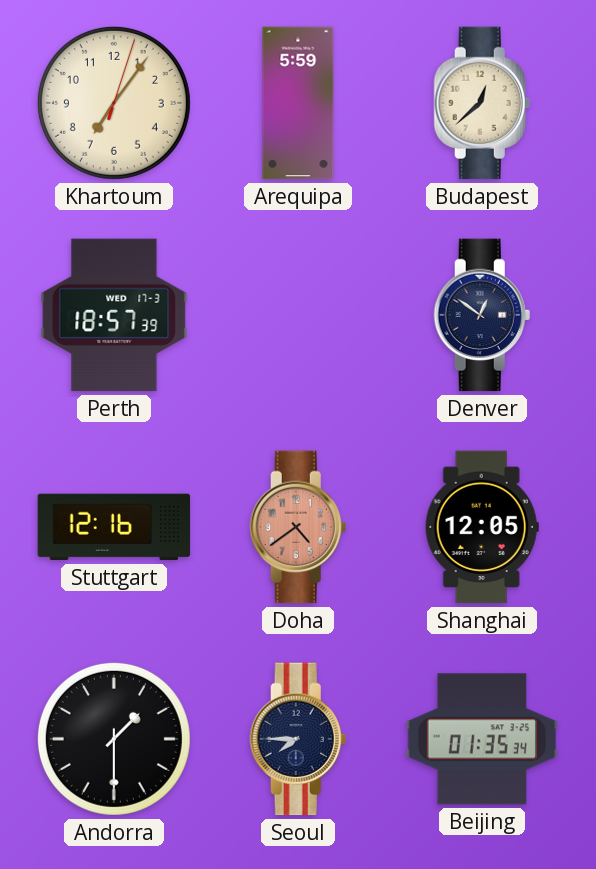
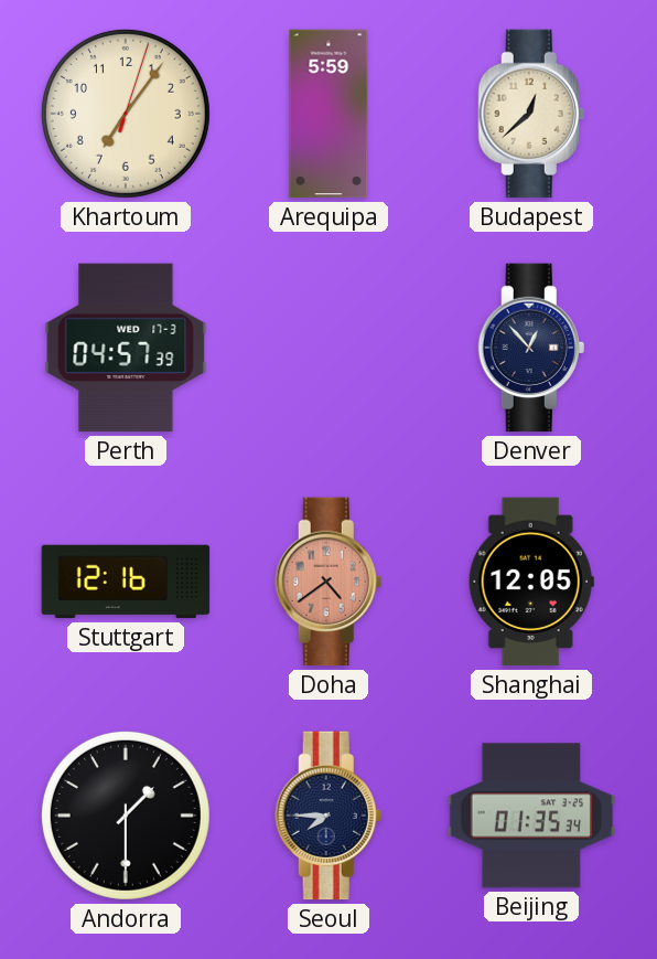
Perth: 18:57 -> 04:57 (126, 348)
Denver: 12:51 -> 12:53 (531, 348)
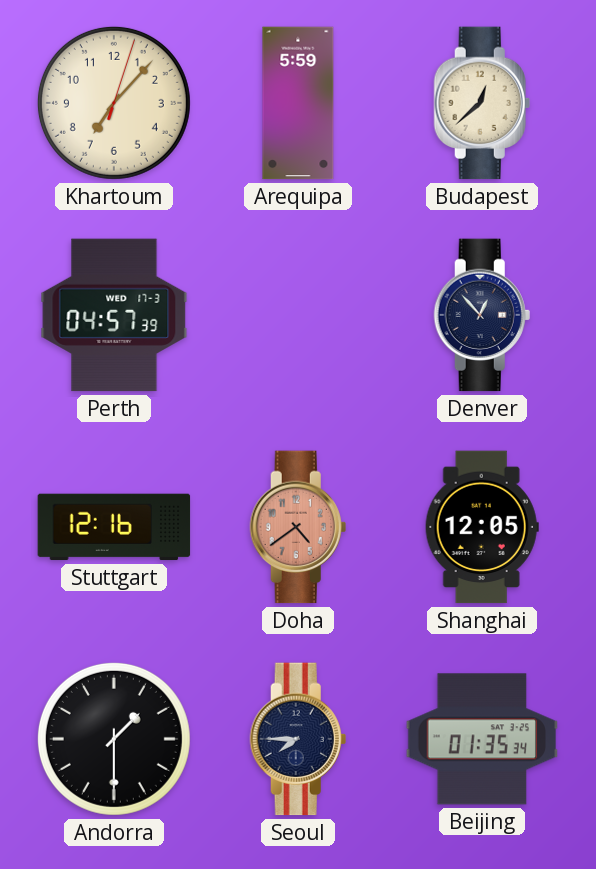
Khartoum: 7:06 -> 7:07 (114, 103)
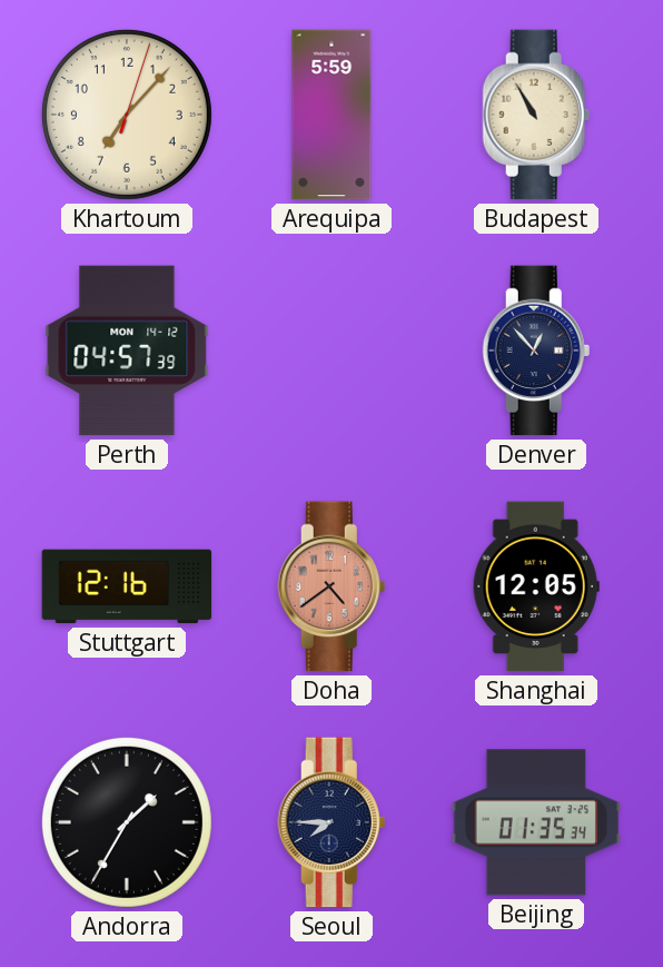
Budapest: 12:38 -> 10:55 (536, 115)
Perth date: WED 17-3 -> MON 14-12 (127, 351)
Andorra: 1:30 -> 1:35 (127, 822)
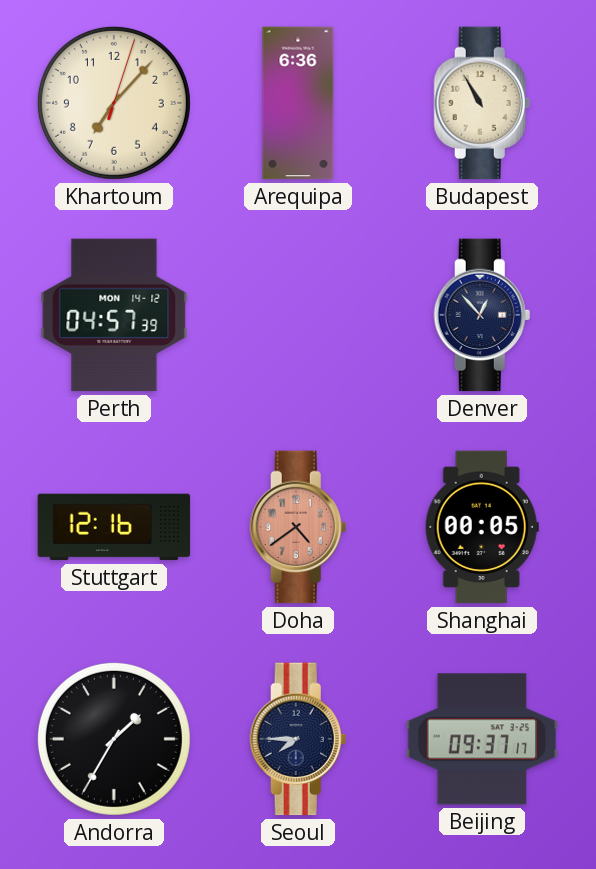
Arequipa: 5:59 -> 6:36 (298, 103)
Shanghai: 12:05 -> 00:05 (482, 527)
Beijing: 01:35 -> 09:37 (482, 739)
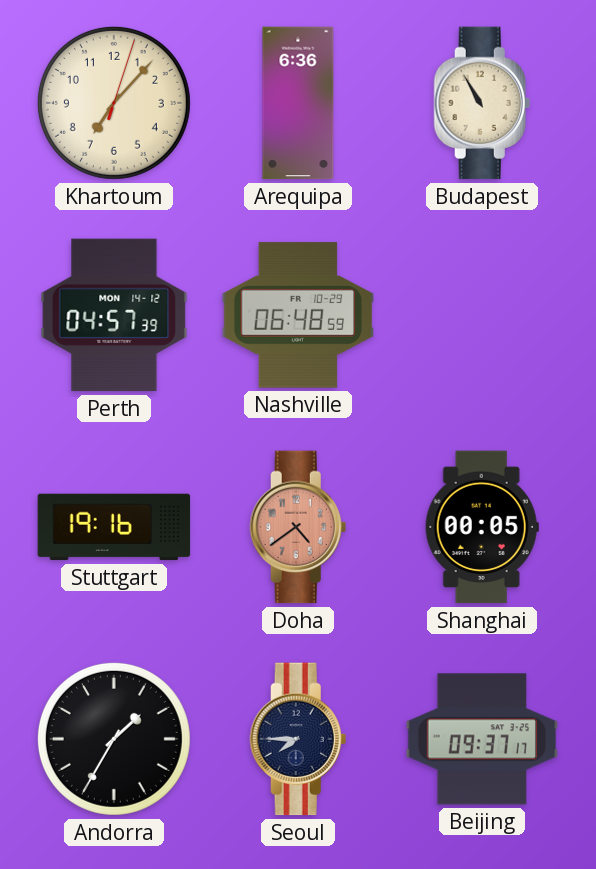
Nashville: none -> 06:48 (298, 315)
Denver: 12:53 -> none (482, 315)
Stuttgart: 12:16 -> 19:16 (114, 527)
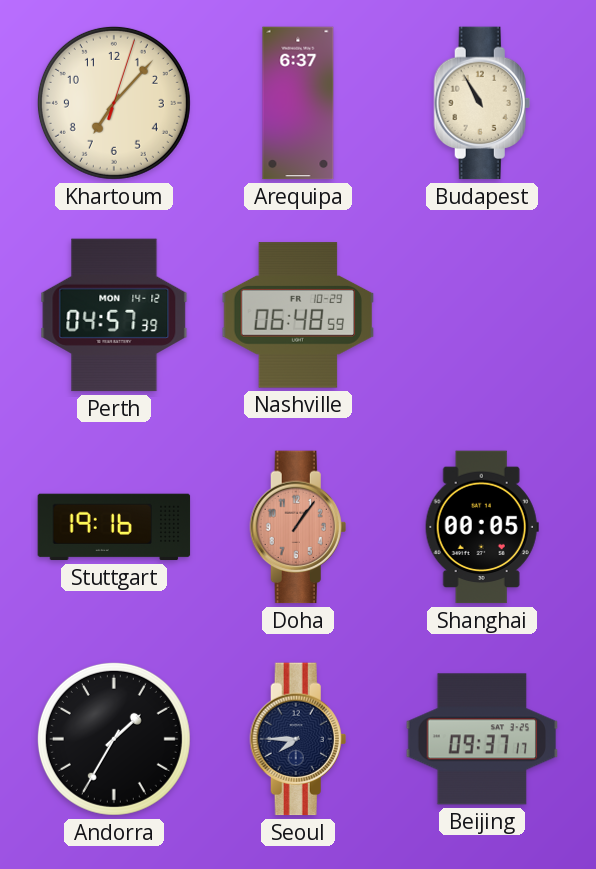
Arequipa: 6:36 -> 6:37 (298, 103)
Doha: 4:39 -> 1:06 (298, 527)
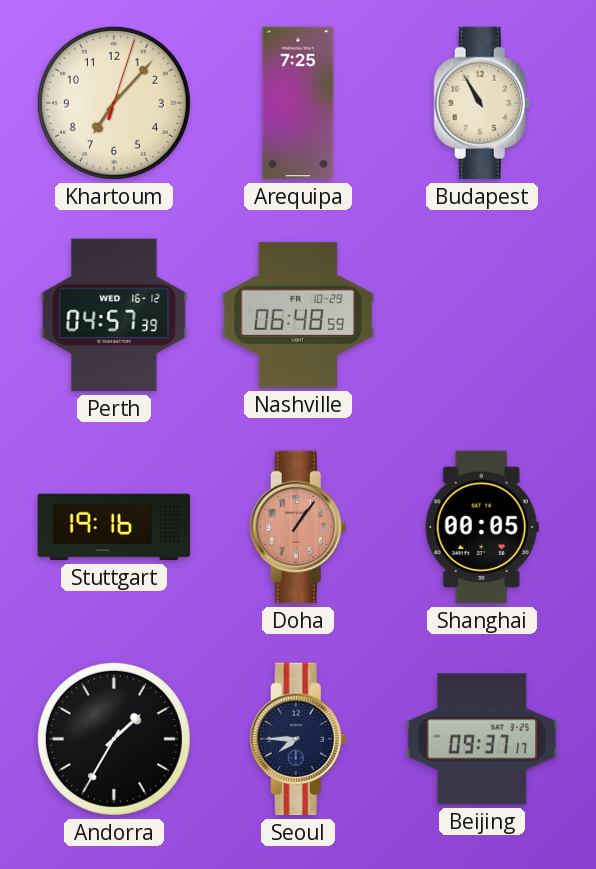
Arequipa: 6:37 -> 7:25 (298, 103)
Perth date: MON 14-12 -> WED 16-12 (114, 315)
